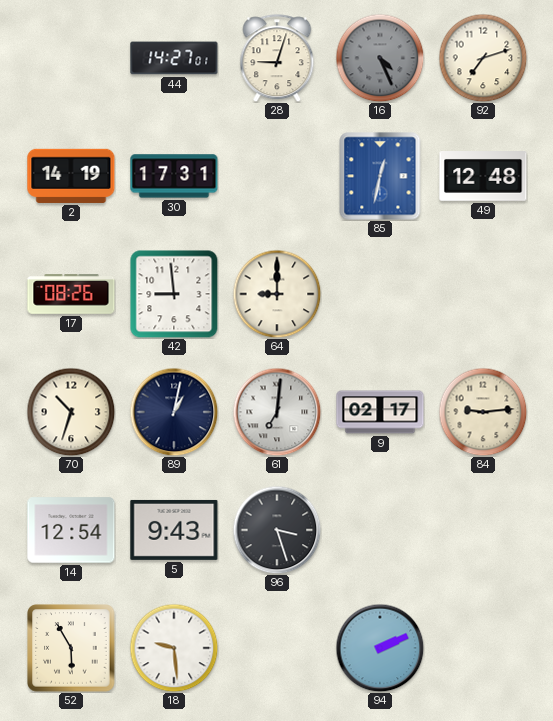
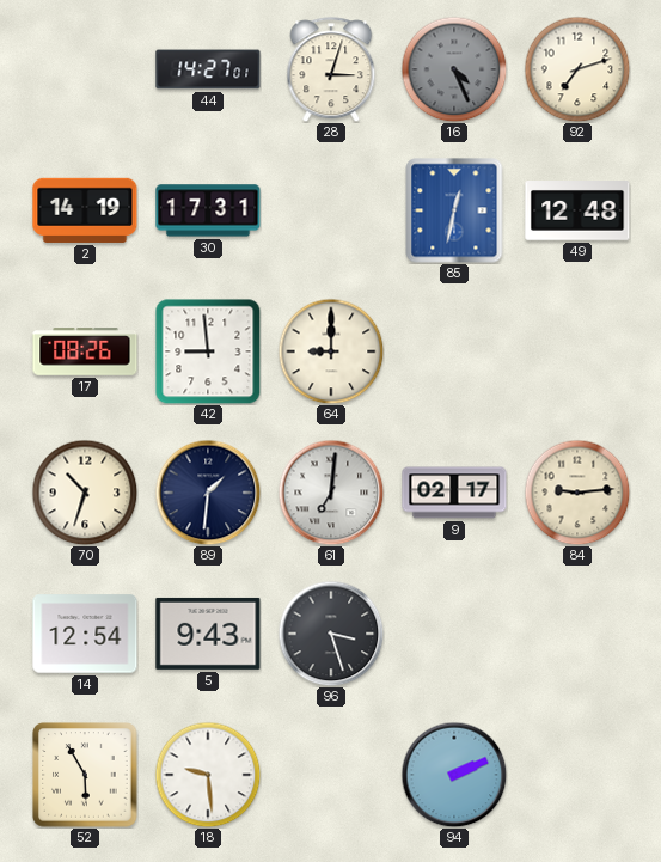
28: 9:03 -> 3:03 (331, 69)
89: 1:02 -> 1:31 (208, 493)
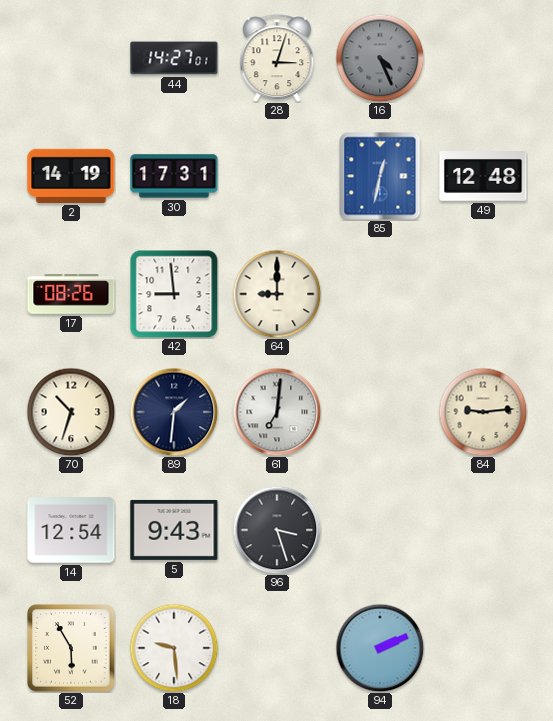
92: 7:12 -> none (577, 69)
9: 02:17 -> none (454, 493)
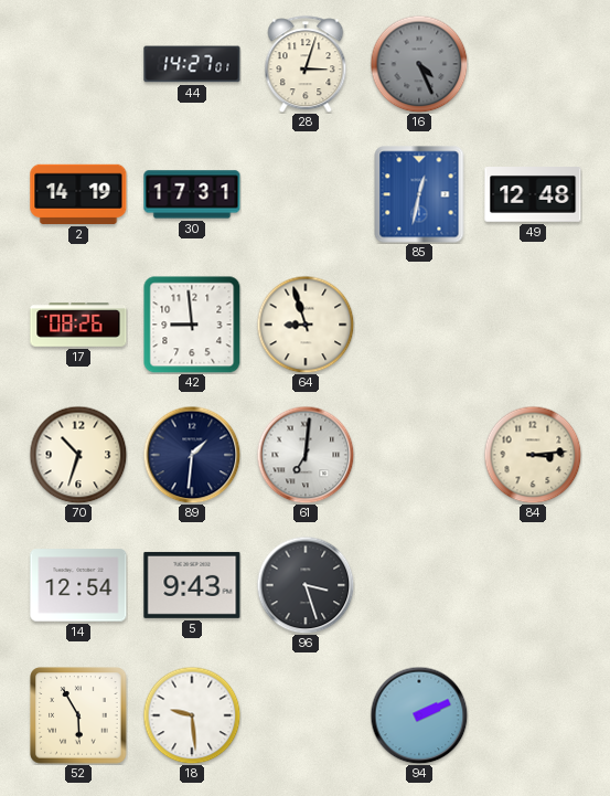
64: 9:00 -> 8:57 (306, 325)
84: 9:14 -> 3:14 (533, 455)
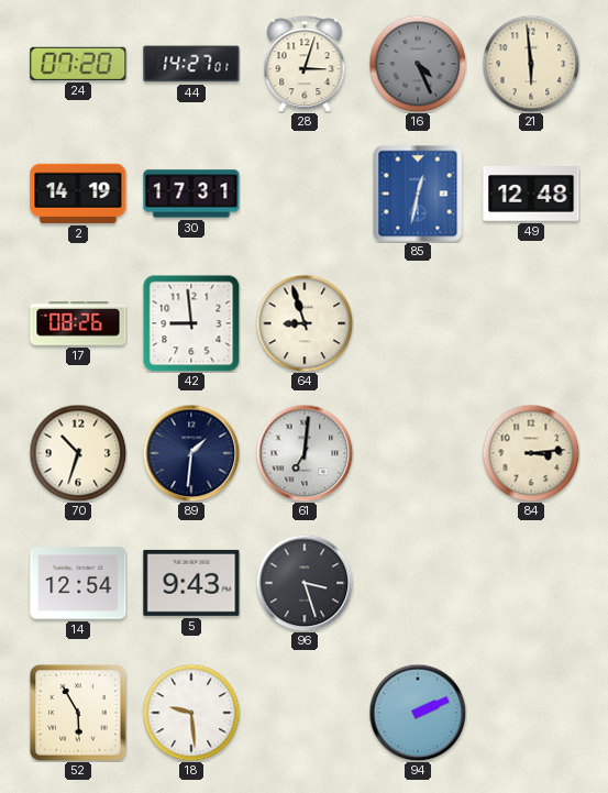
24: none -> 07:20 (78, 64)
21: none -> 5:59 (531, 64)
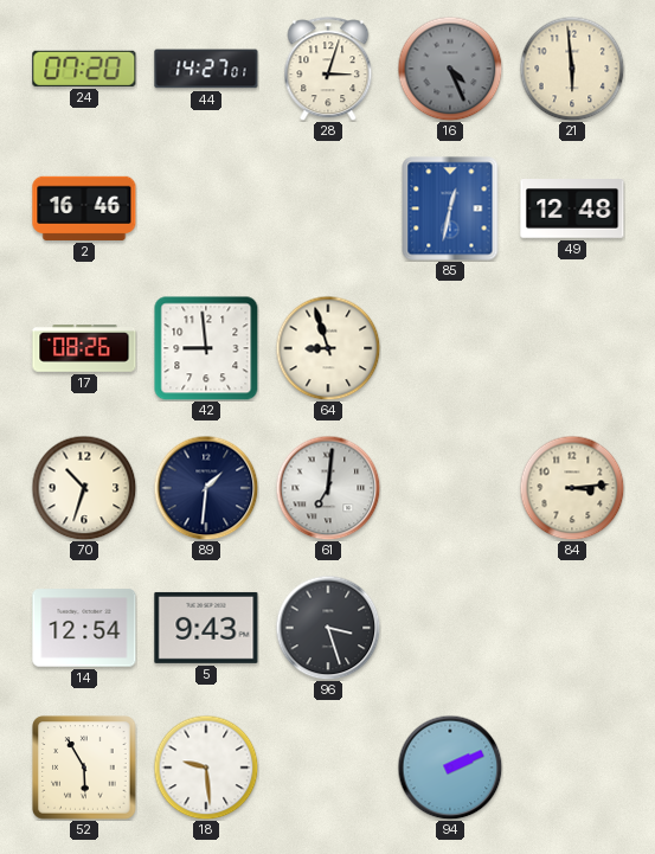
2: 14:19 -> 16:46 (84, 208)
30: 17:31 -> none (191, 194)
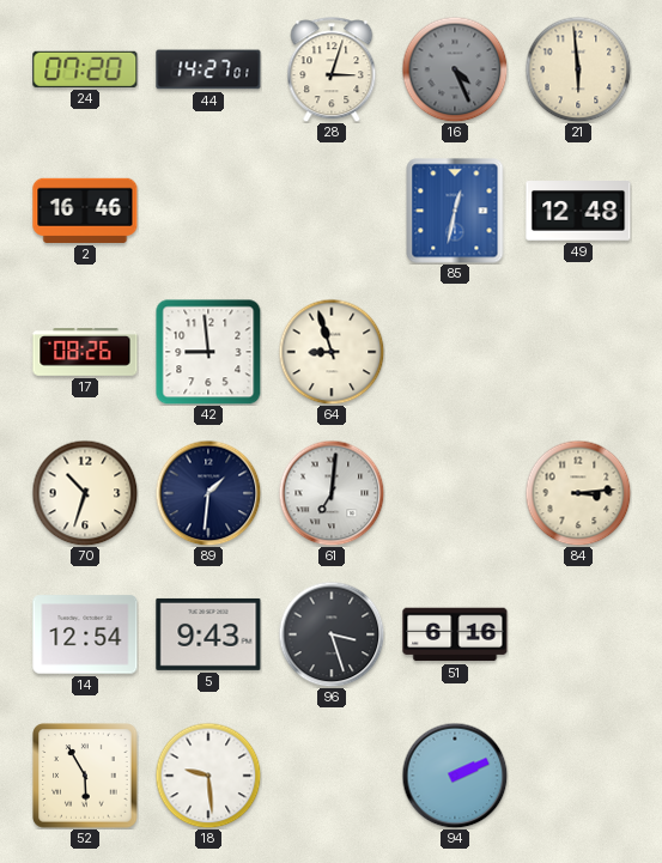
51: none -> 6:16 (455, 634)
